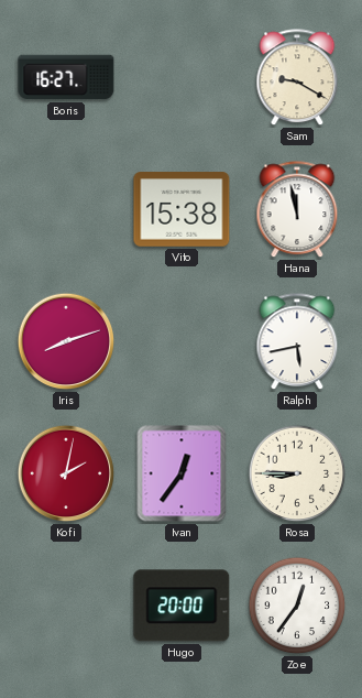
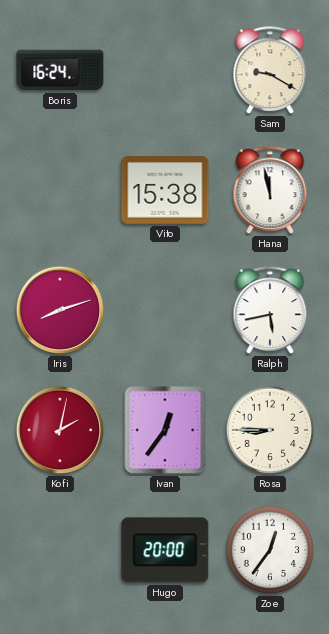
Boris: 16:27 -> 16:24 (60, 70)
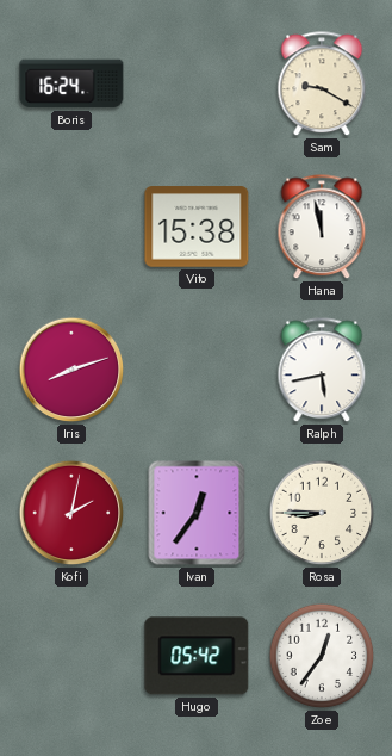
Hugo: 20:00 -> 05:42 (197, 656)
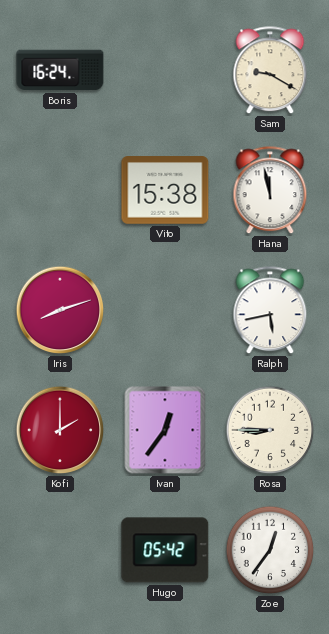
Kofi: 2:02 -> 2:00 (60, 430)
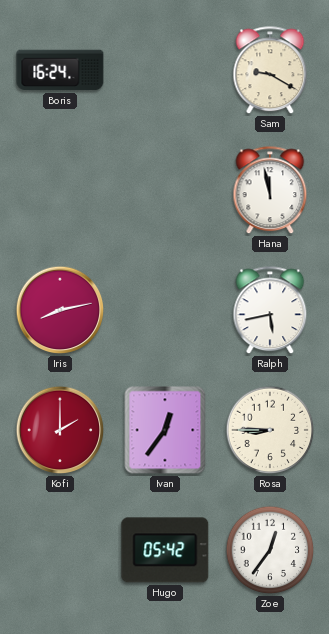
Vito: 15:38 -> none (165, 190)
Iris: 8:12 -> 8:13 (60, 310)
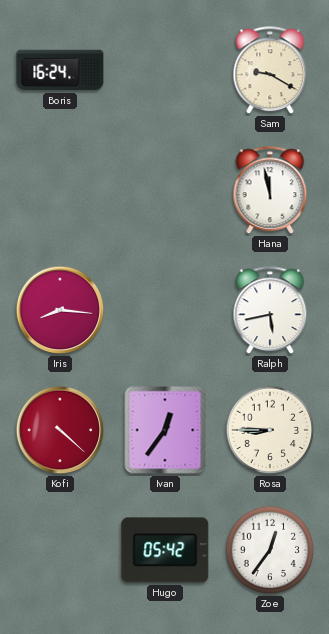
Iris: 8:13 -> 8:16 (60, 310)
Kofi: 2:00 -> 4:22 (60, 430)
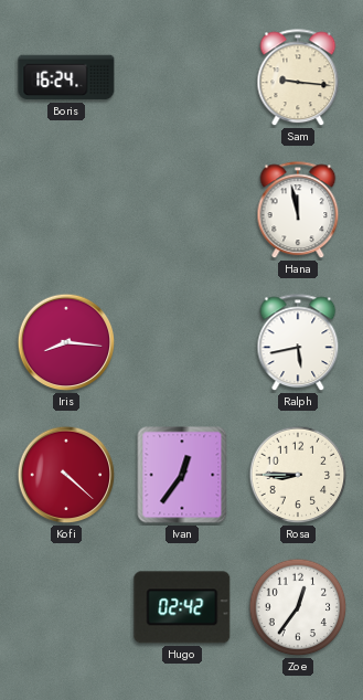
Sam: 9:20 -> 9:16 (298, 78)
Hugo: 05:42 -> 02:42 (182, 607)
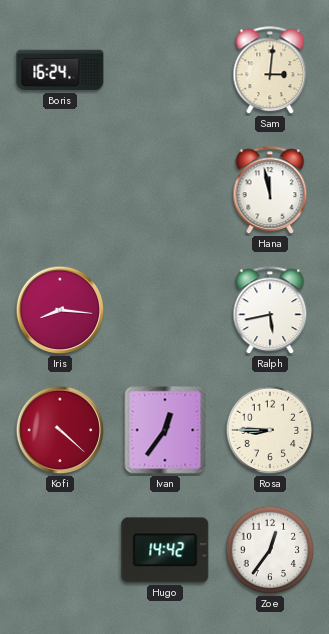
Sam: 9:16 -> 3:01 (270, 71)
Hugo: 02:42 -> 14:42 (165, 550)
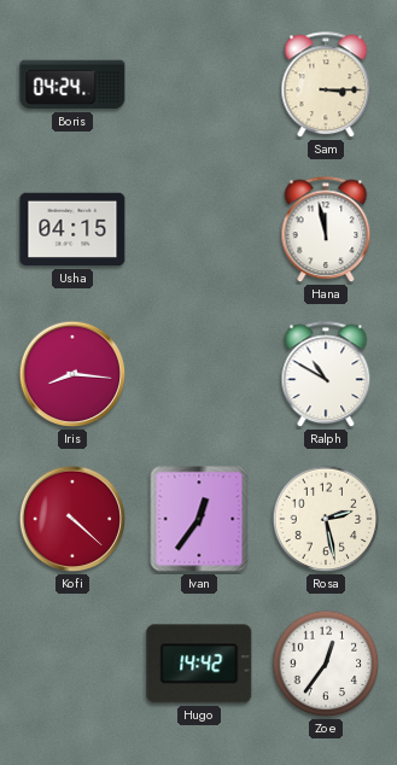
Boris: 16:24 -> 04:24 (72, 84)
Sam: 3:01 -> 3:15 (326, 86)
Usha: none -> 04:15 (72, 229)
Ralph: 5:43 -> 10:50 (326, 375)
Rosa: 8:45 -> 2:28 (326, 519)
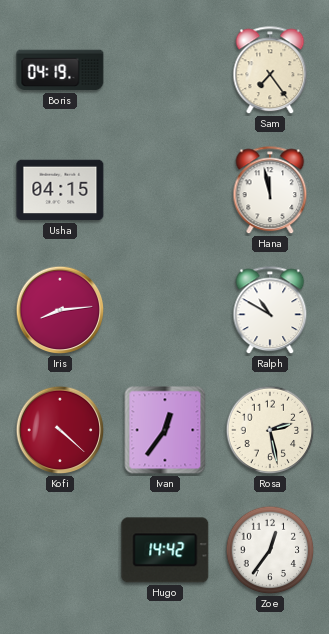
Boris: 04:24 -> 04:19 (60, 70)
Sam: 3:15 -> 7:24 (270, 71)
Iris: 8:16 -> 8:14 (60, 310)
